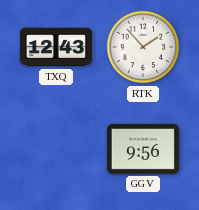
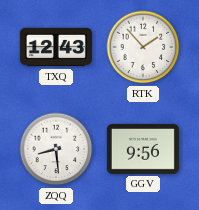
ZQQ: none -> 8:29 (56, 149)
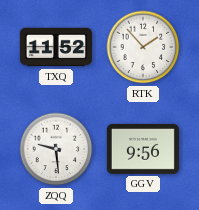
TXQ: 12:43 -> 11:52 (56, 47)
ZQQ: 8:29 -> 9:29 (56, 149)
